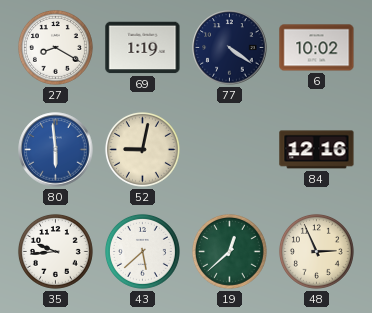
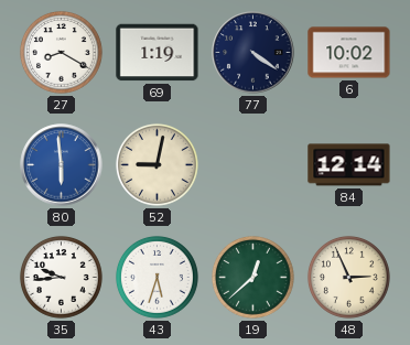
84: 12:16 -> 12:14 (349, 165)
43: 5:38 -> 5:33 (157, 277)
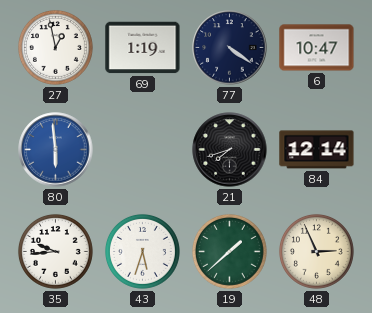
27: 8:20 -> 12:58 (55, 47)
6: 10:02 -> 10:47 (317, 48)
52: 9:02 -> none (157, 164)
21: none -> 7:42 (230, 150)
19: 12:38 -> 1:38 (229, 251)
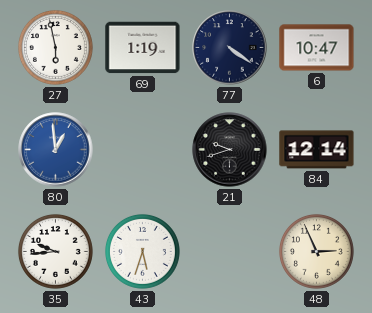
27: 12:58 -> 5:58 (55, 47)
80: 5:59 -> 12:59 (56, 150)
21: 7:42 -> 9:42 (230, 150)
19: 1:38 -> none (229, 251)
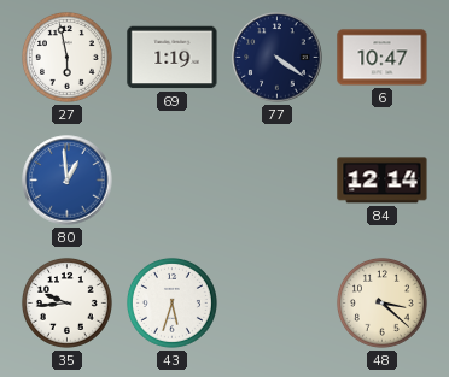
21: 9:42 -> none (230, 150)
48: 2:56 -> 3:22 (381, 302)
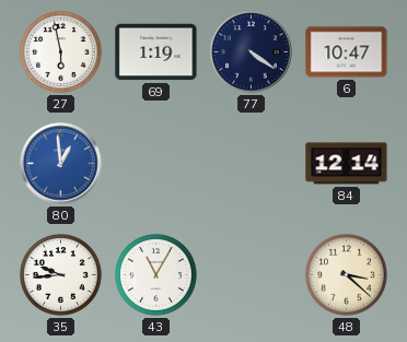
43: 5:33 -> 11:05 (155, 274)
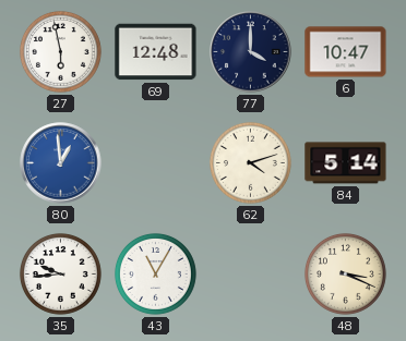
69: 1:19 -> 12:48 (156, 52)
77: 4:21 -> 4:00 (251, 52)
62: none -> 4:12 (250, 162)
84: 12:14 -> 5:14 (346, 163)
48: 3:22 -> 3:19 (345, 273)
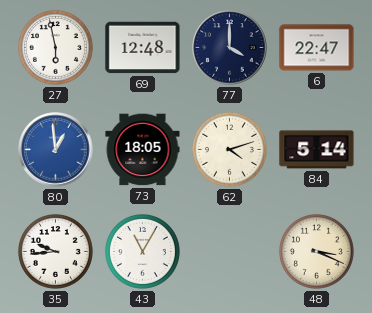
6: 10:47 -> 22:47 (317, 48)
73: none -> 18:05 (143, 150)
